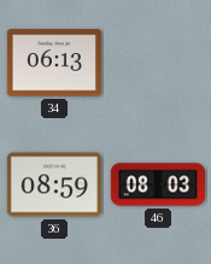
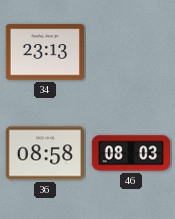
34: 06:13 -> 23:13 (45, 52)
36: 08:59 -> 08:58 (45, 153)
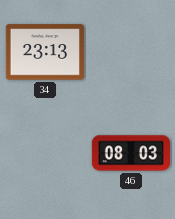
36: 08:58 -> none (45, 153)
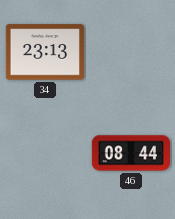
46: 08:03 -> 08:44 (130, 153)
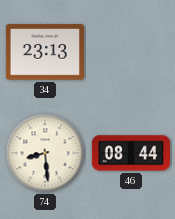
74: none -> 8:29 (45, 153)
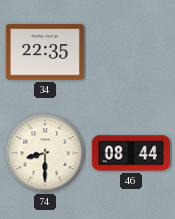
34: 23:13 -> 22:35 (45, 52)
74: 8:29 -> 8:30 (45, 153)
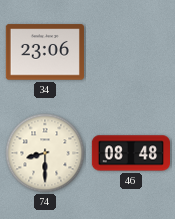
34: 22:35 -> 23:06 (45, 52)
46: 08:44 -> 08:48 (130, 153)
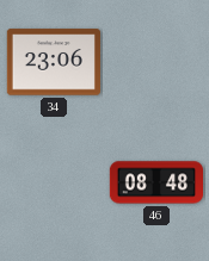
74: 8:30 -> none (45, 153)
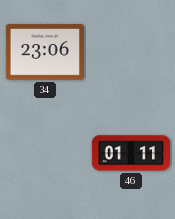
46: 08:48 -> 01:11 (130, 153)
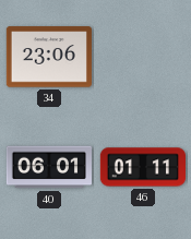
40: none -> 06:01 (48, 167)
